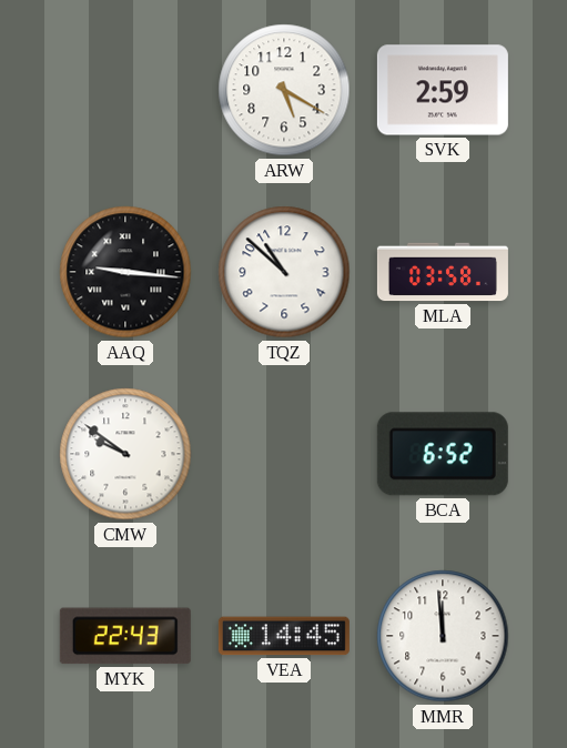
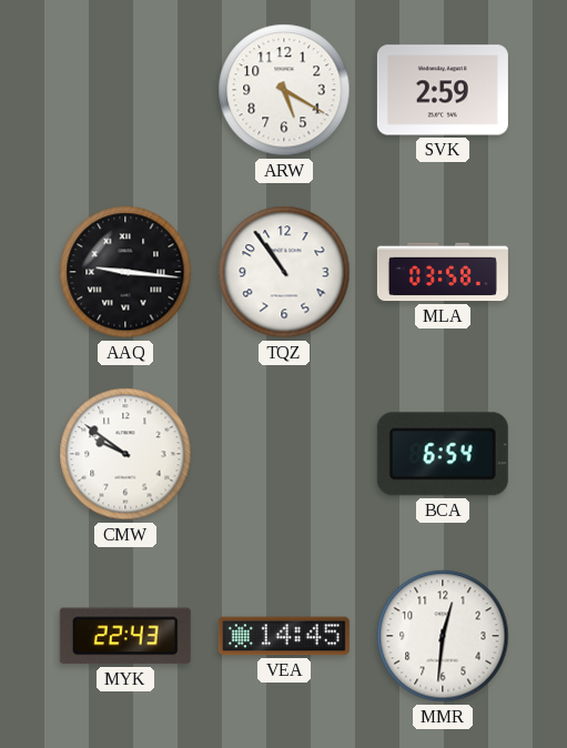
TQZ: 10:52 -> 10:54 (284, 272)
BCA: 6:52 -> 6:54 (443, 454)
MMR: 11:59 -> 12:31 (443, 636)
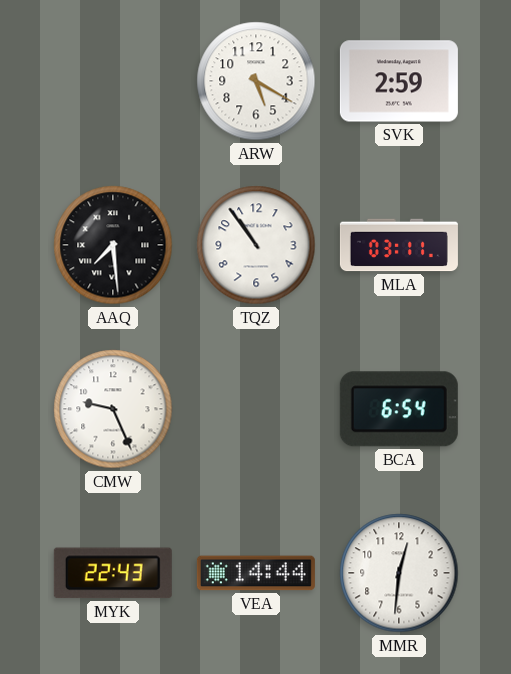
AAQ: 9:16 -> 7:29 (113, 245)
MLA: 03:58 -> 03:11 (399, 245)
CMW: 9:51 -> 9:26 (113, 409)
VEA: 14:45 -> 14:44 (256, 573)
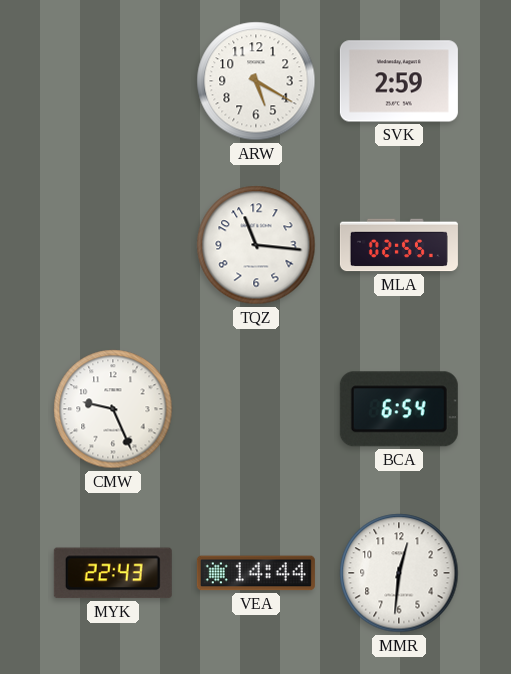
AAQ: 7:29 -> none (113, 245)
TQZ: 10:54 -> 11:16 (256, 245)
MLA: 03:11 -> 02:55 (399, 245)
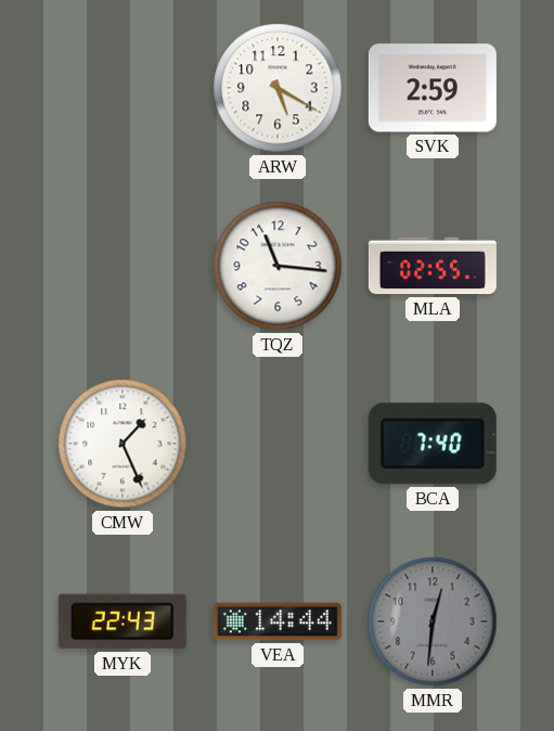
CMW: 9:26 -> 1:26 (123, 444)
BCA: 6:54 -> 7:40 (433, 444)
MMR dial: white -> grey (433, 621)
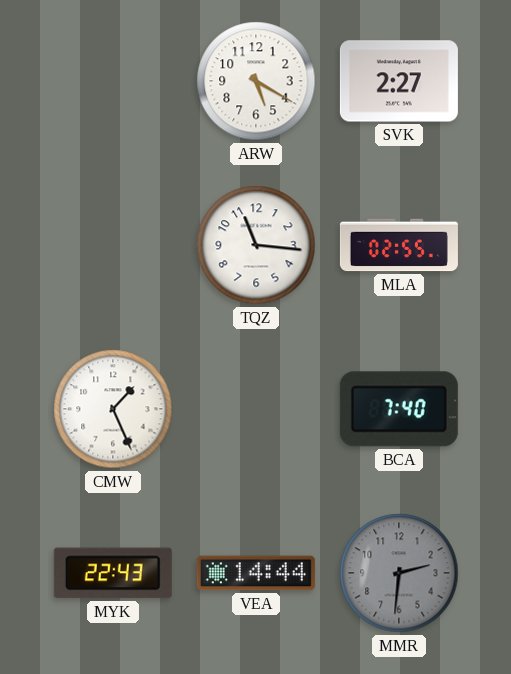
SVK: 2:59 -> 2:27 (399, 81)
MMR: 12:31 -> 2:31 (399, 573)
